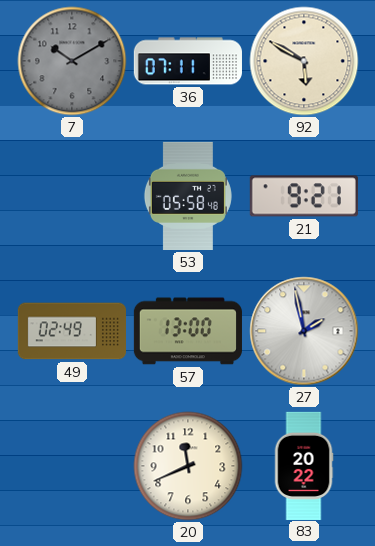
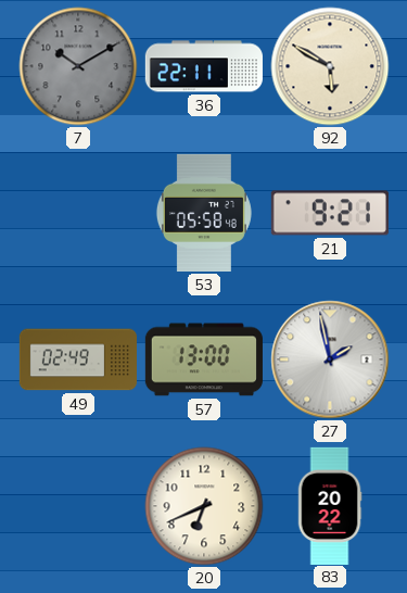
36: 07:11 -> 22:11 (204, 66)
20: 11:41 -> 6:41 (204, 506)
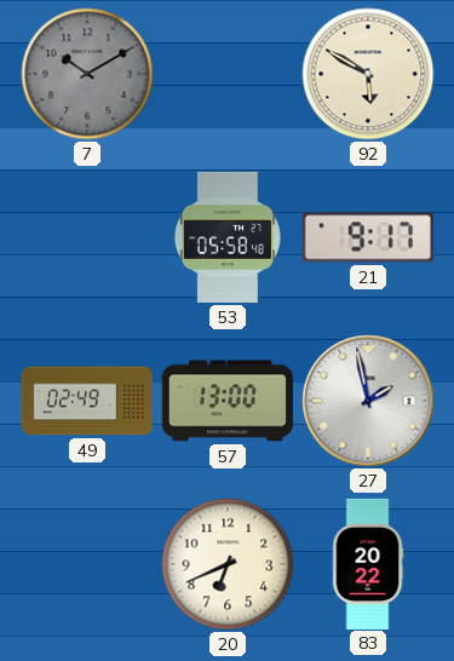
36: 22:11 -> none (204, 66)
21: 9:21 -> 9:17 (368, 237)
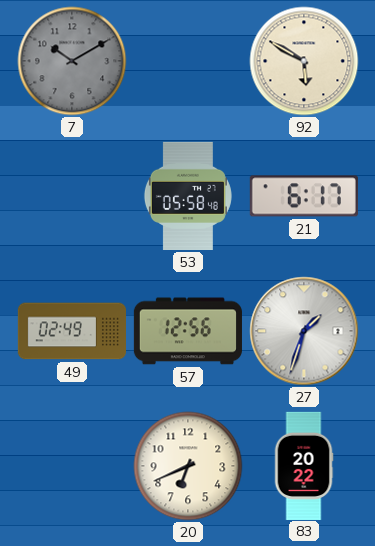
21: 9:17 -> 6:17 (304, 196)
57: 13:00 -> 12:56 (188, 331)
27: 1:58 -> 1:33 (304, 331)
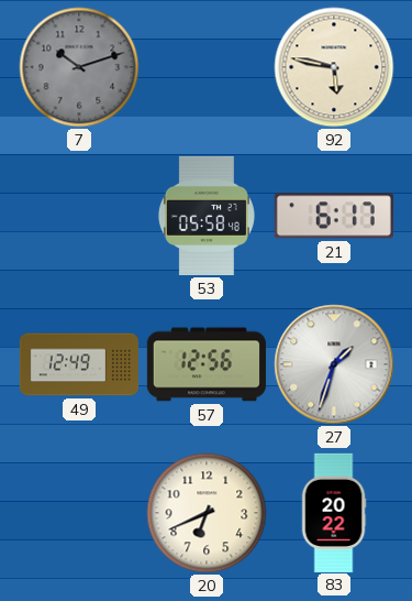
7: 10:10 -> 10:12 (79, 67)
92: 5:50 -> 5:47 (334, 67)
49: 02:49 -> 12:49 (78, 364)
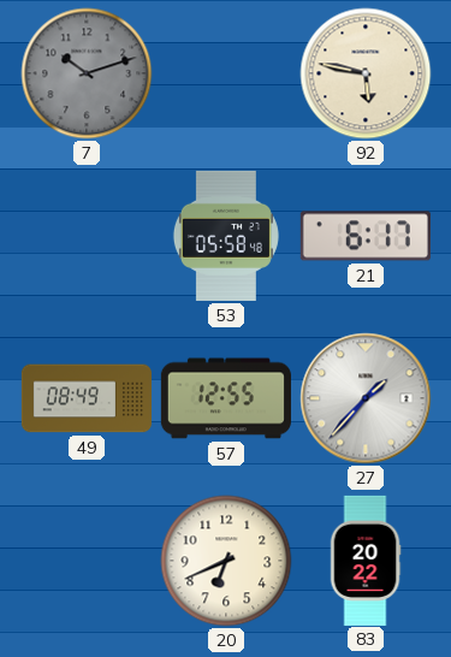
49: 12:49 -> 08:49 (85, 398)
57: 12:56 -> 12:55 (226, 398)
27: 1:33 -> 1:37 (366, 398)
